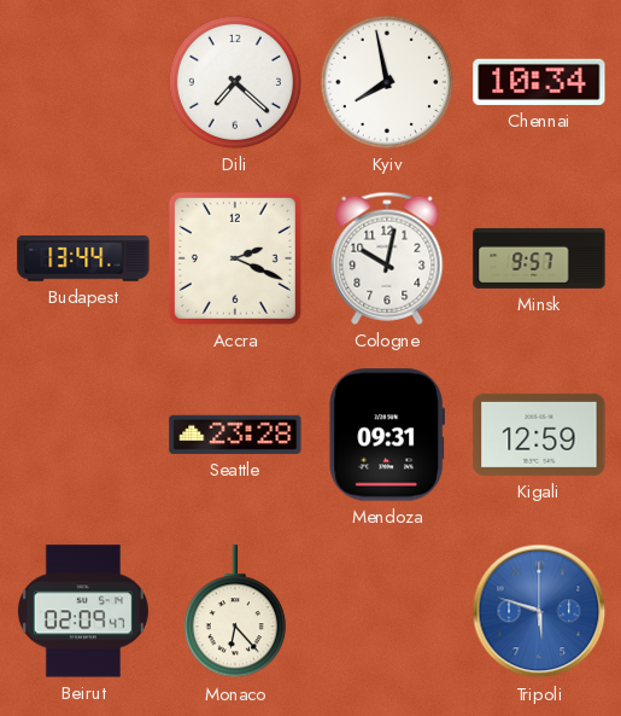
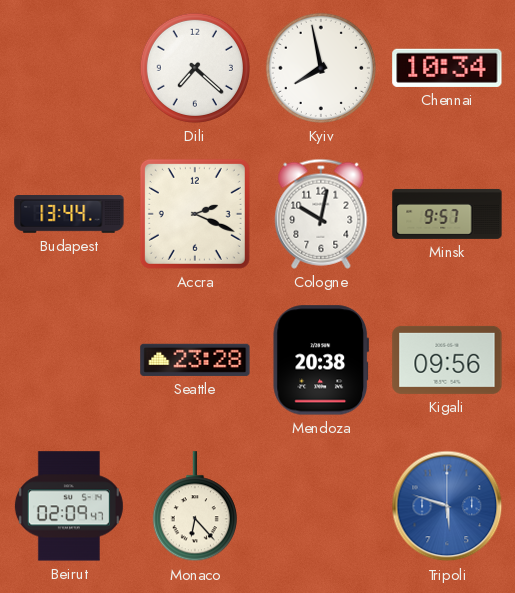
Mendoza: 09:31 -> 20:38 (320, 360)
Kigali: 12:59 -> 09:56 (447, 360)
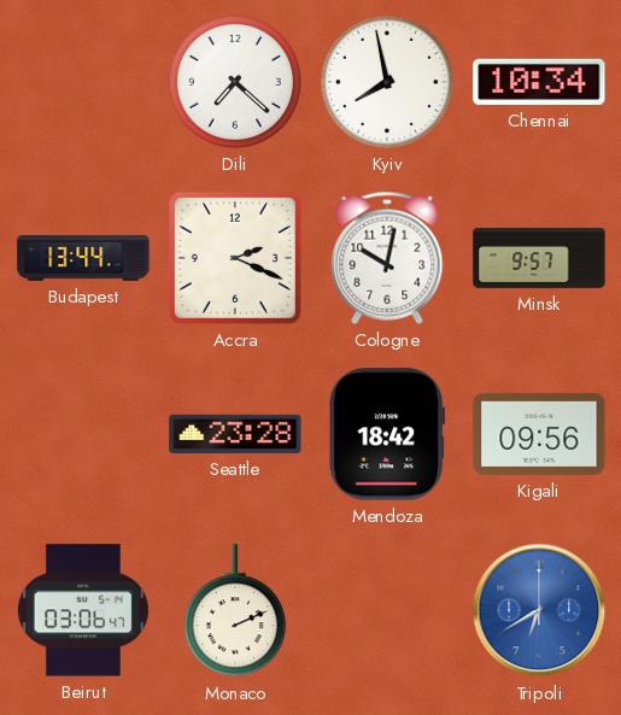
Mendoza: 20:38 -> 18:42 (386, 434)
Beirut: 02:09 -> 03:06 (83, 610)
Monaco: 6:23 -> 2:11 (235, 611)
Tripoli: 5:48 -> 6:40 (539, 610)
